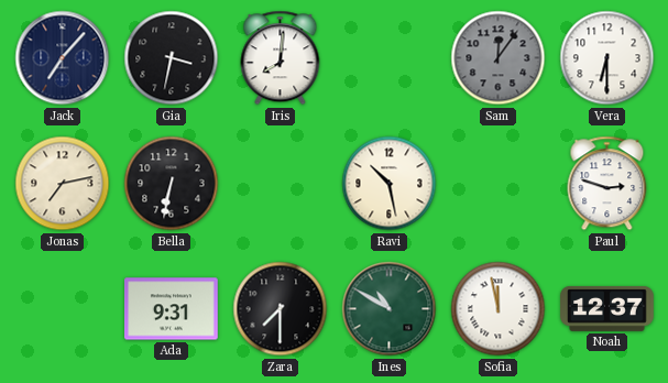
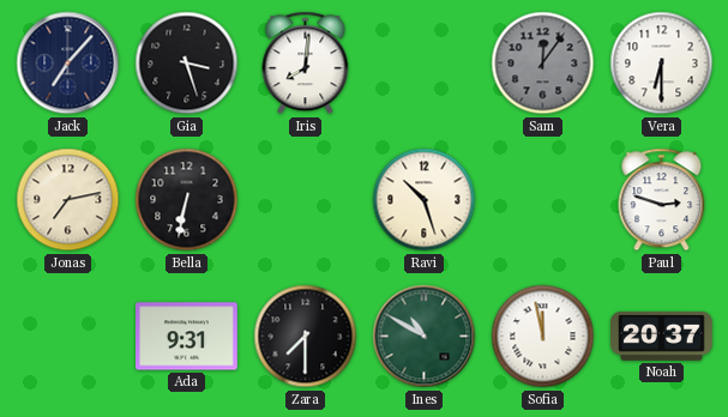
Gia: 3:32 -> 3:27 (187, 64)
Ravi: 10:28 -> 10:27 (425, 200)
Noah: 12:37 -> 20:37 (662, 336)
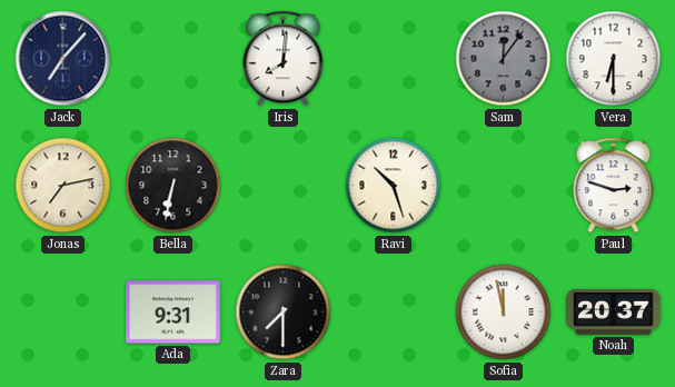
Gia: 3:27 -> none (187, 64)
Ines: 10:50 -> none (425, 337)
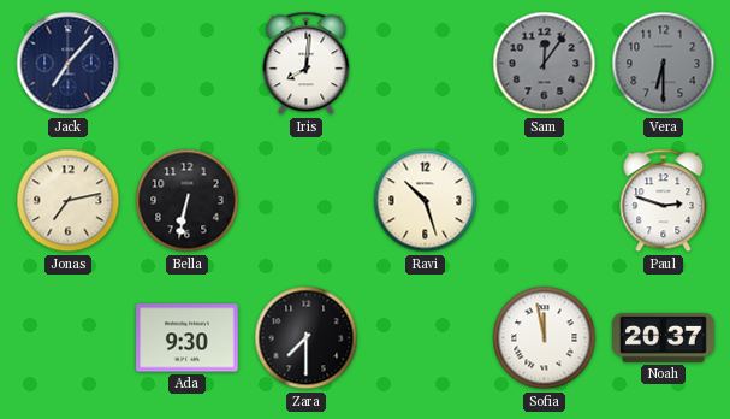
Vera dial: white -> grey (664, 64)
Ada: 9:31 -> 9:30 (188, 338)
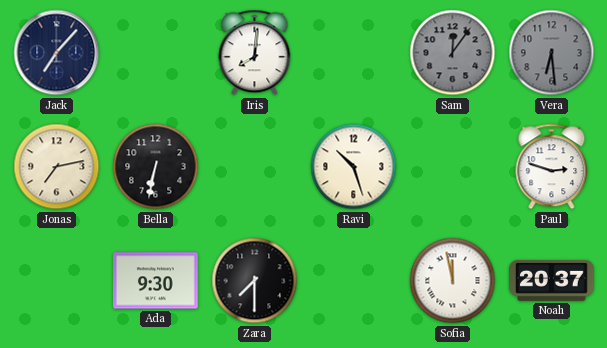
Vera: 6:30 -> 6:29 (552, 53)
